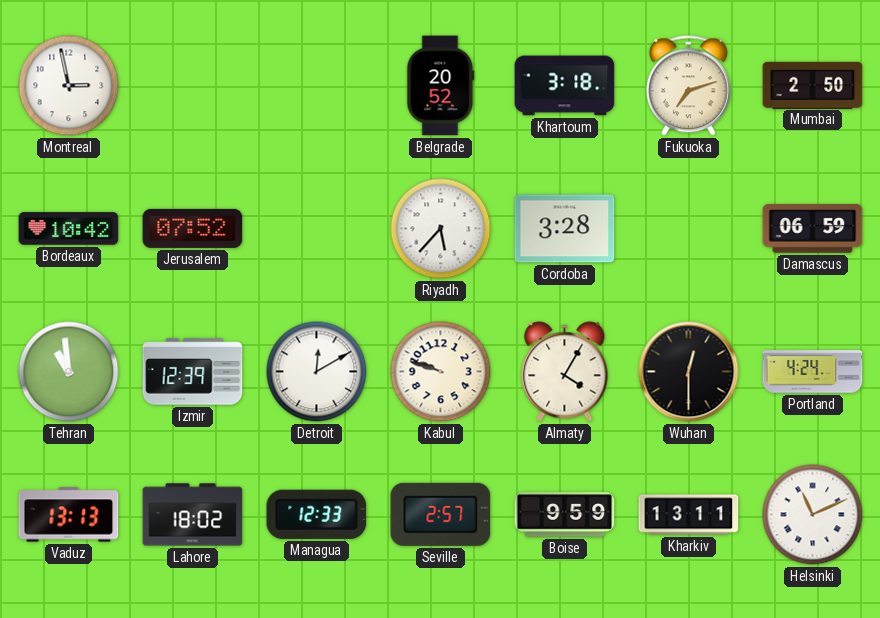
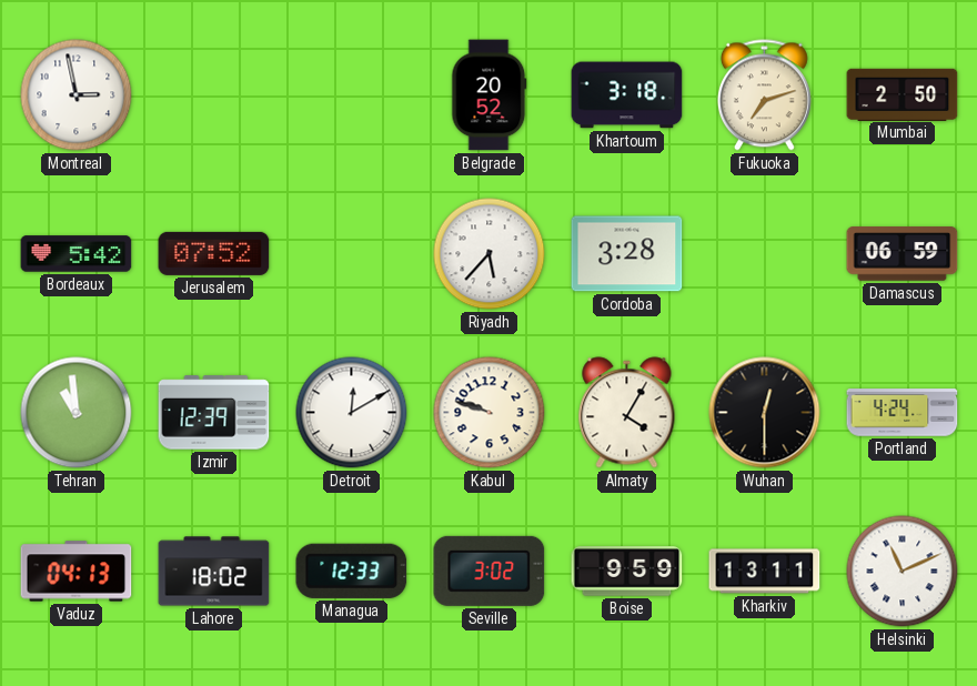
Bordeaux: 10:42 -> 5:42 (77, 254)
Vaduz: 13:13 -> 04:13 (77, 572)
Seville: 2:57 -> 3:02 (490, 571)
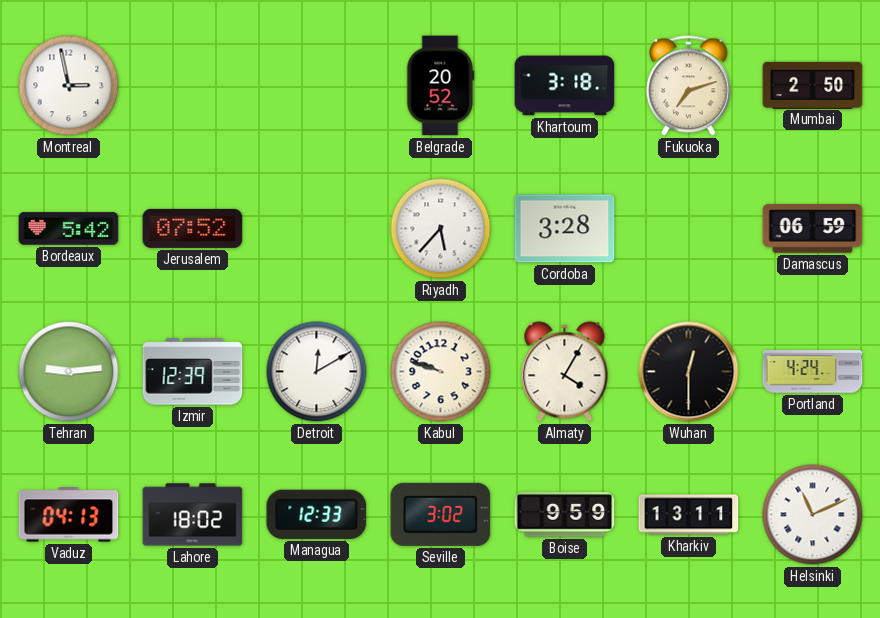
Tehran: 10:59 -> 9:14 (69, 372)
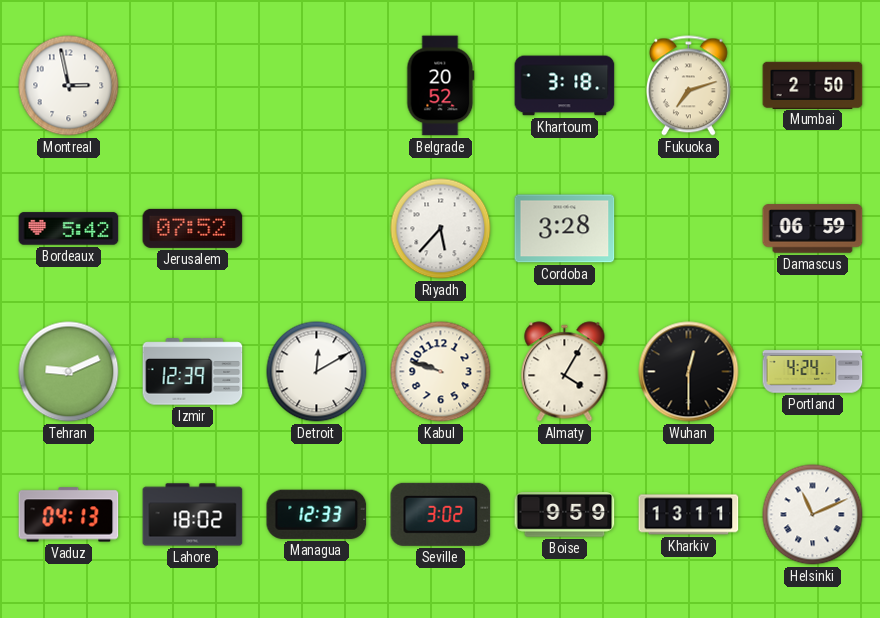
Tehran: 9:14 -> 9:11 (69, 372)
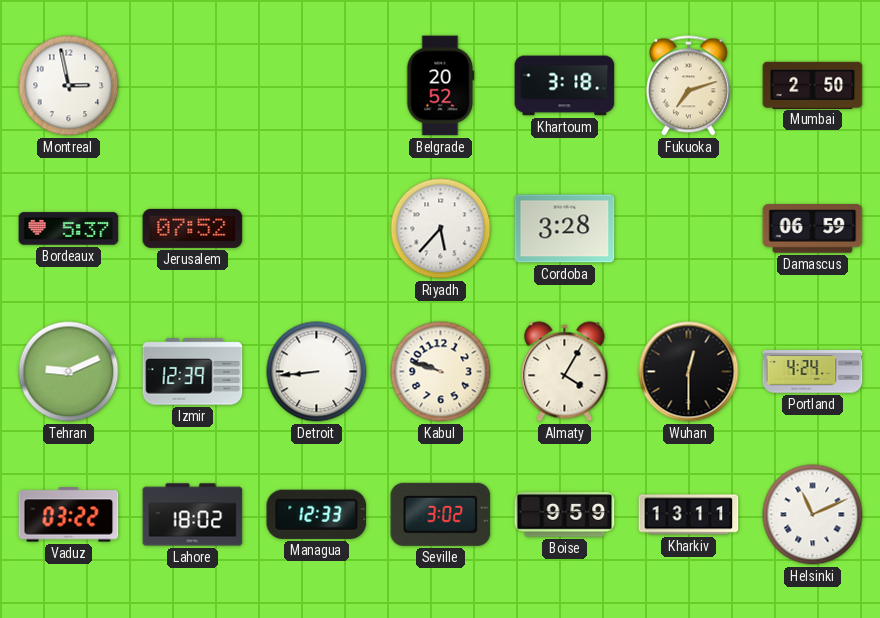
Bordeaux: 5:42 -> 5:37 (69, 229)
Detroit: 12:10 -> 8:44 (317, 372)
Vaduz: 04:13 -> 03:22 (69, 515)
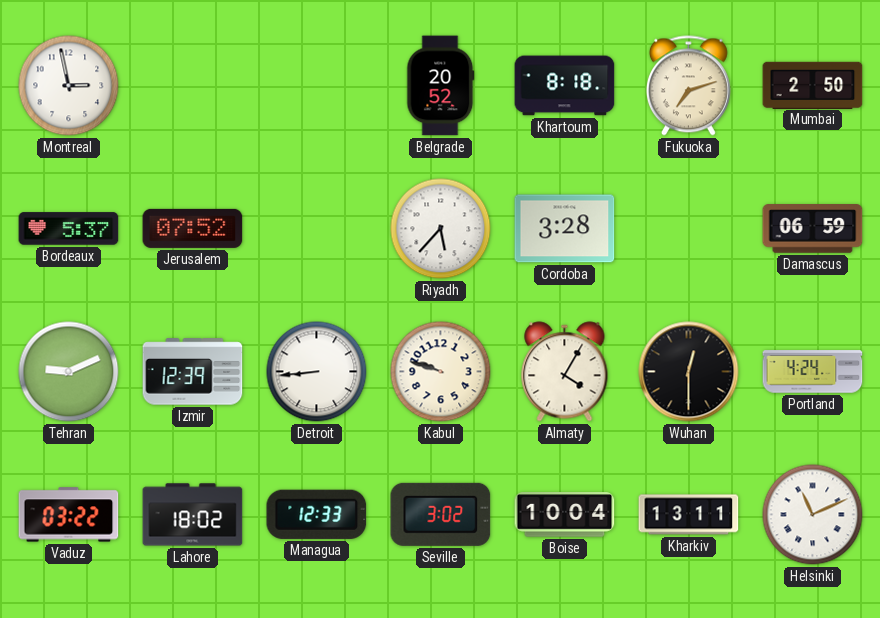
Khartoum: 3:18 -> 8:18 (565, 86)
Boise: 9:59 -> 10:04 (565, 515)
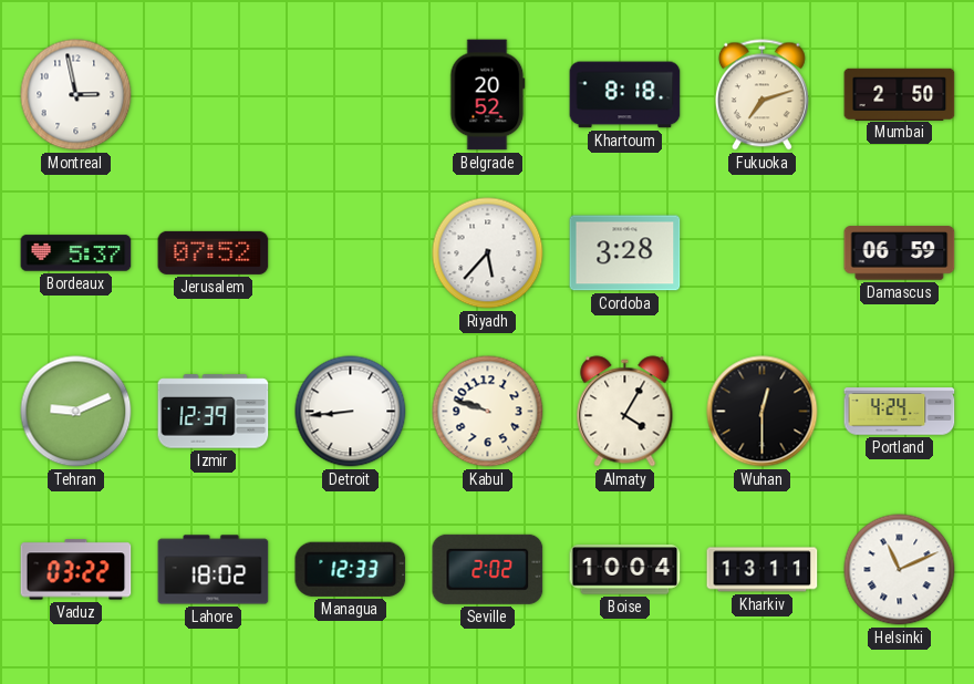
Seville: 3:02 -> 2:02 (488, 569)
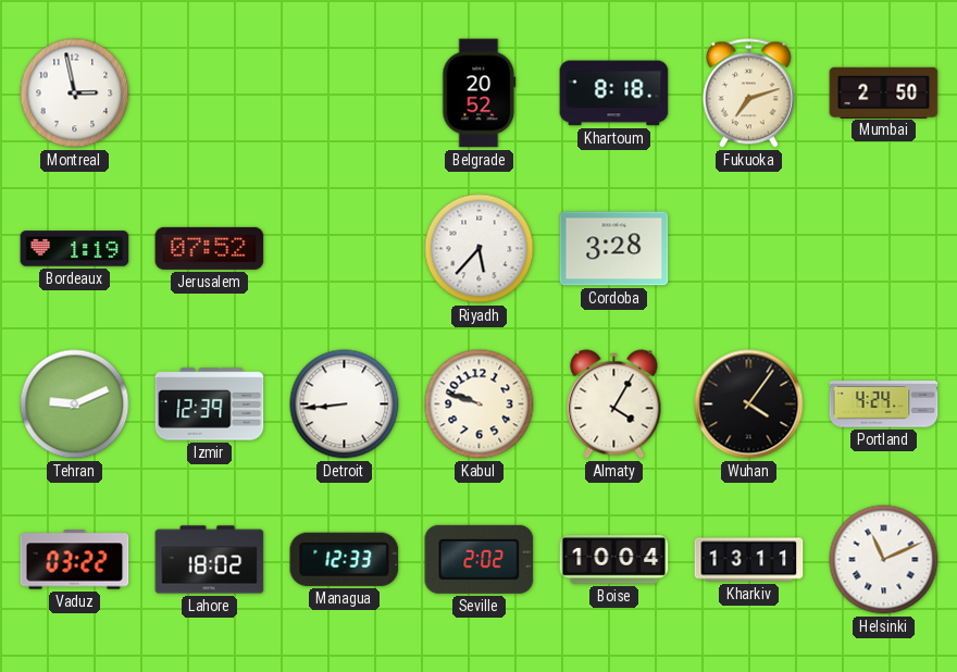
Bordeaux: 5:37 -> 1:19 (75, 249)
Damascus: 06:59 -> none (900, 253)
Wuhan: 12:30 -> 4:06 (749, 405)
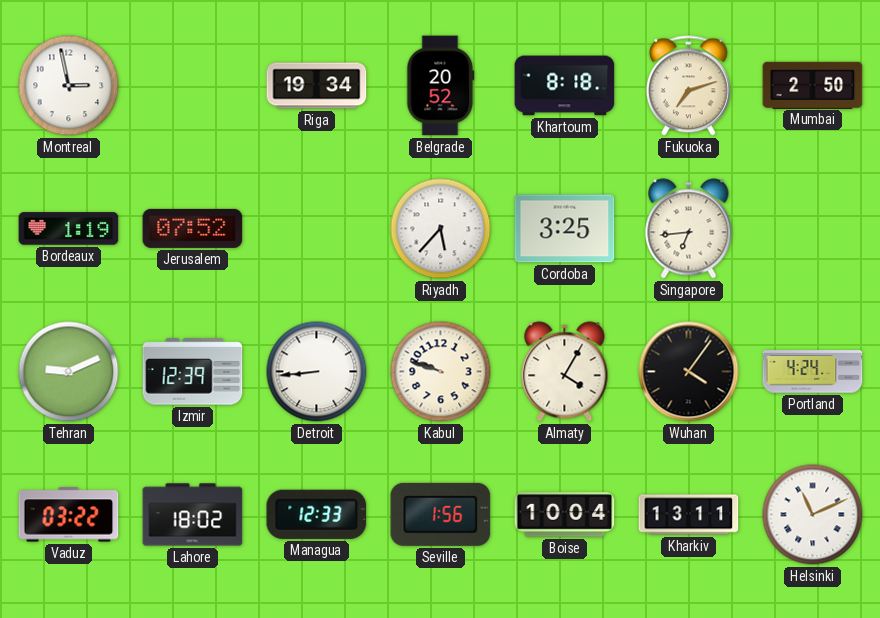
Riga: none -> 19:34 (317, 86)
Cordoba: 3:28 -> 3:25 (565, 229)
Singapore: none -> 6:44 (689, 229)
Seville: 2:02 -> 1:56 (441, 514)
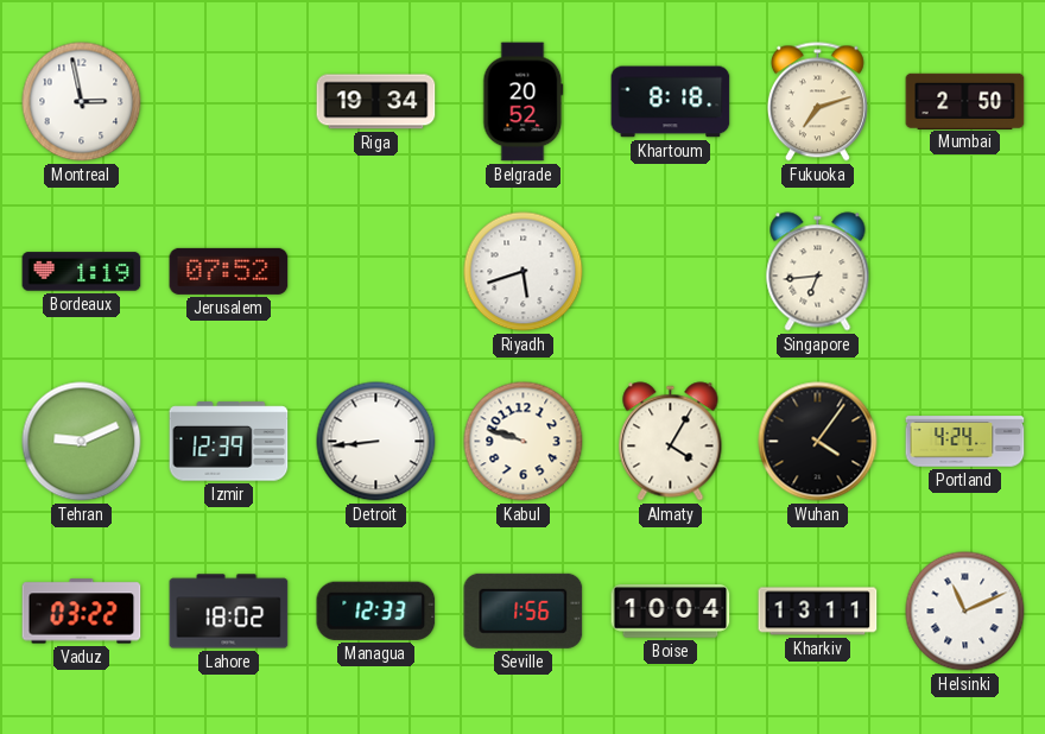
Riyadh: 5:37 -> 5:42 (524, 272)
Cordoba: 3:25 -> none (565, 229)
